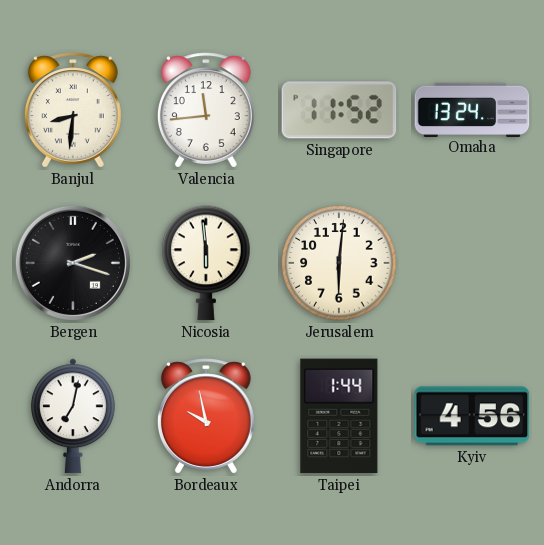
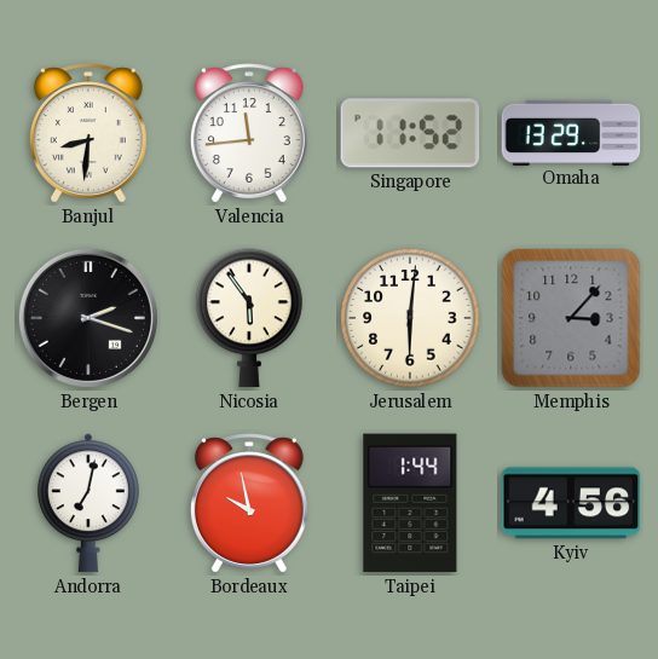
Omaha: 13:24 -> 13:29 (571, 132)
Nicosia: 5:59 -> 5:54 (249, 318)
Memphis: none -> 3:07 (571, 318)
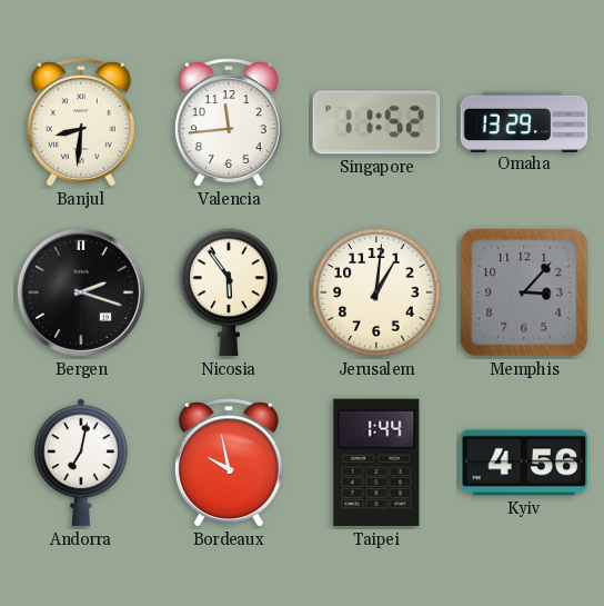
Jerusalem: 6:01 -> 1:01 (376, 292)
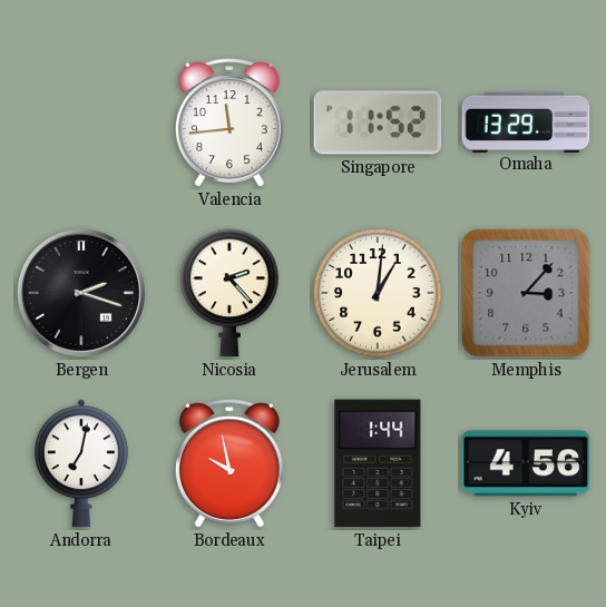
Banjul: 8:31 -> none (81, 122)
Nicosia: 5:54 -> 2:23 (229, 293)
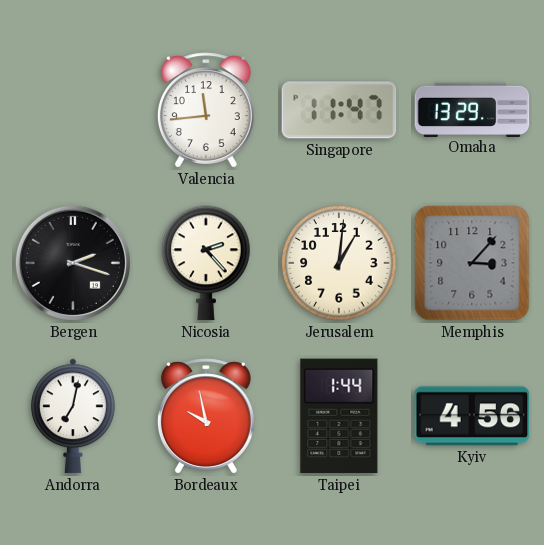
Singapore: 11:52 -> 11:47 (339, 110)
